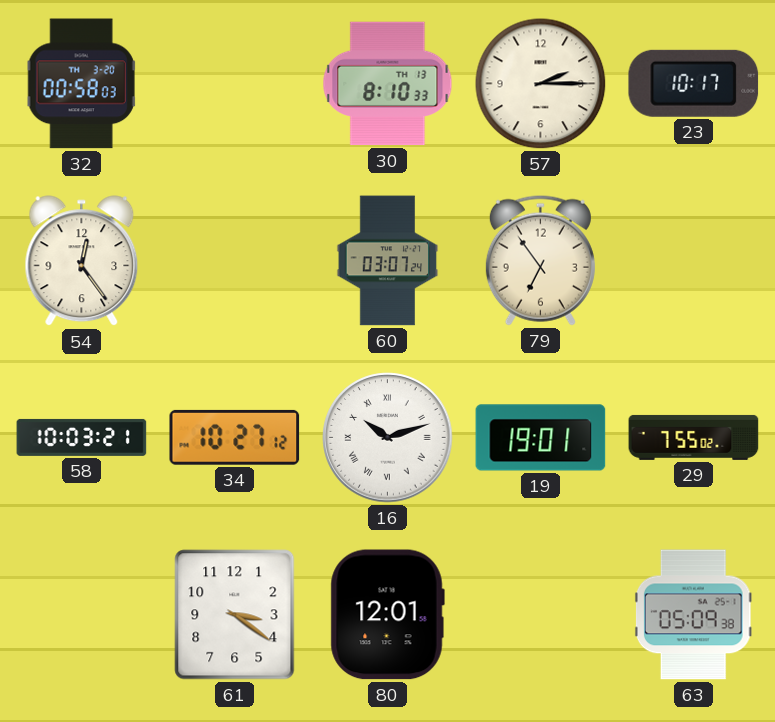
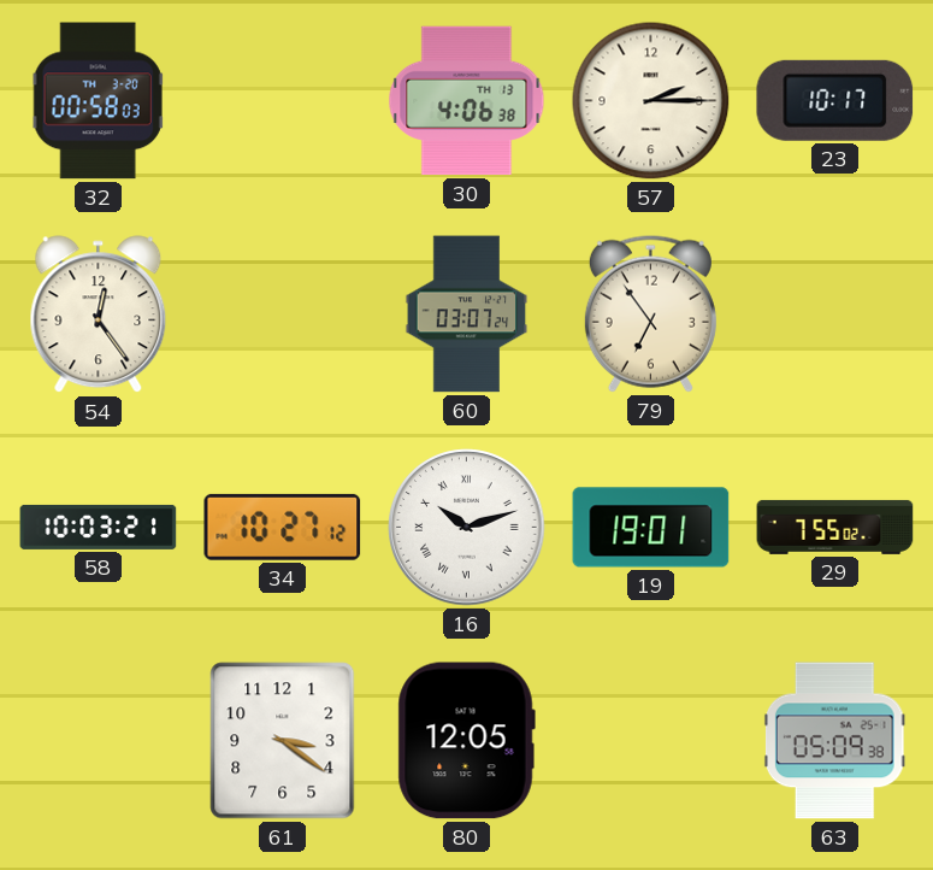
30: 8:10 -> 4:06 (467, 101)
80: 12:01 -> 12:05 (466, 741)
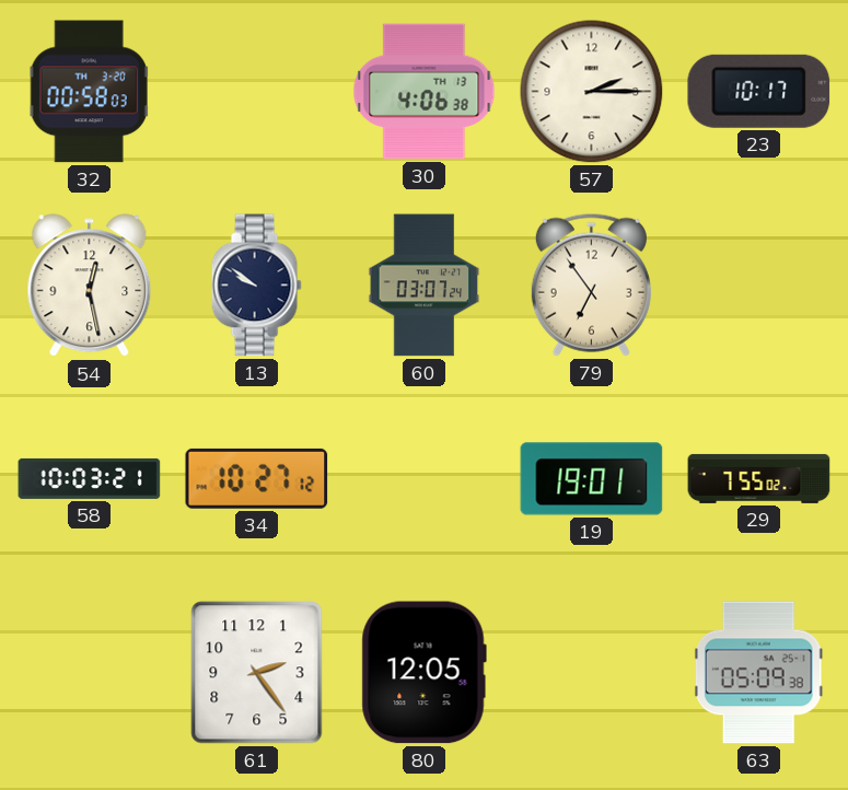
54: 12:24 -> 12:28 (90, 286)
13: none -> 9:51 (256, 286)
16: 10:12 -> none (467, 528)
61: 3:21 -> 2:24 (257, 673)
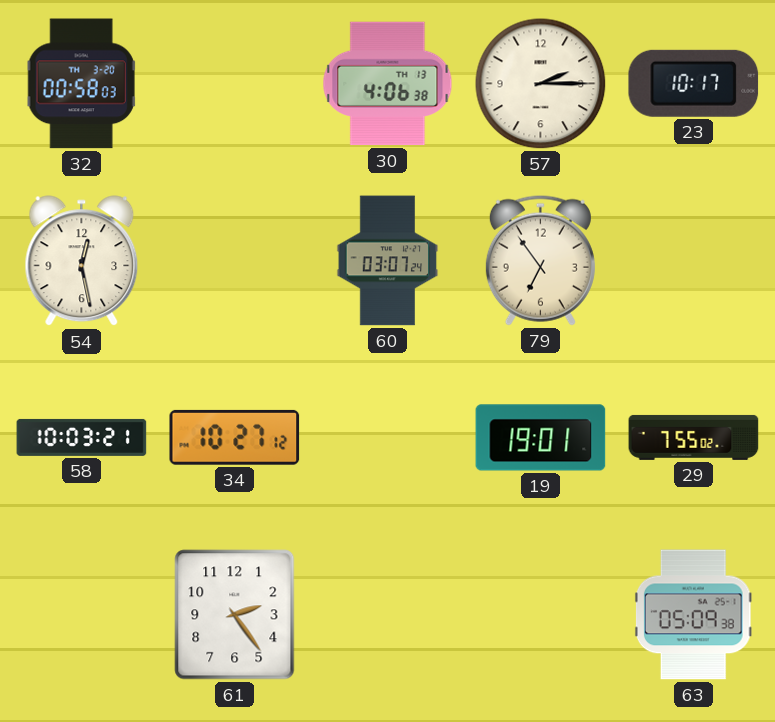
13: 9:51 -> none (256, 286)
80: 12:05 -> none (423, 673)
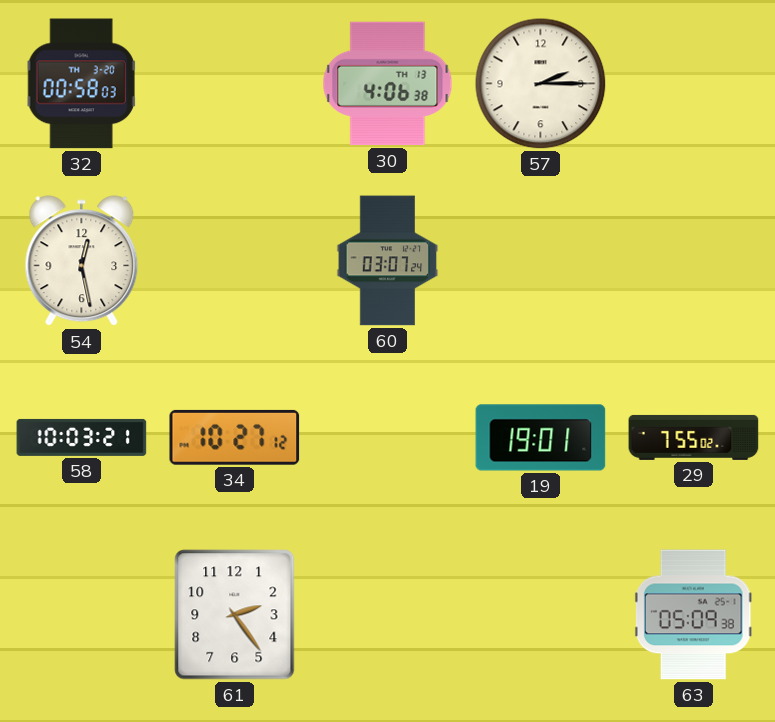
23: 10:17 -> none (694, 83)
79: 6:54 -> none (540, 260)
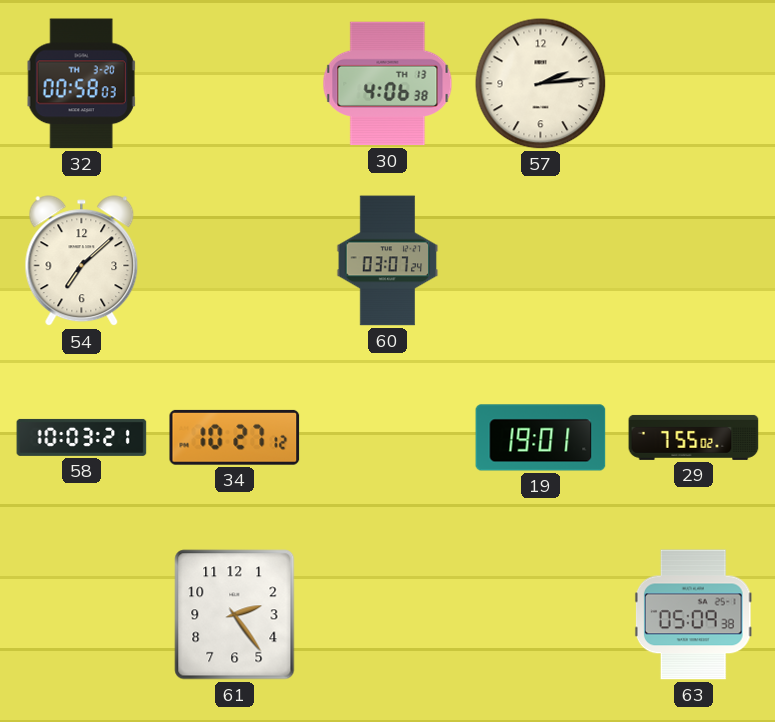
57: 2:15 -> 2:14 (541, 84)
54: 12:28 -> 7:08 (82, 261)
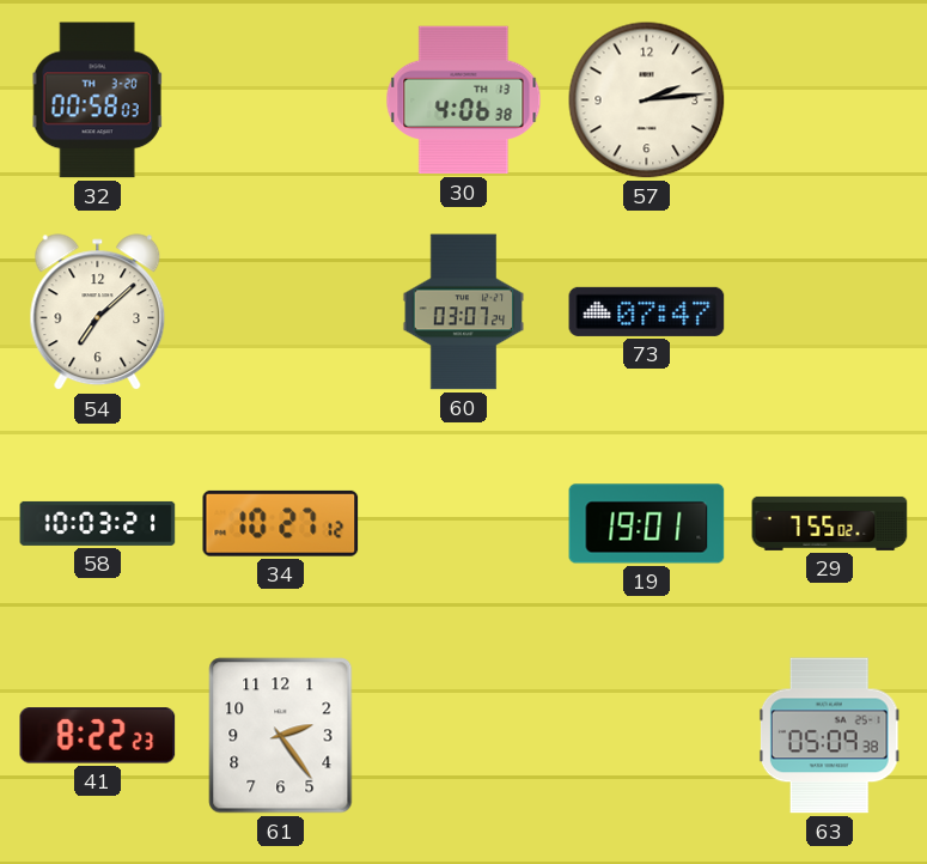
73: none -> 07:47 (647, 311)
41: none -> 8:22 (98, 736)
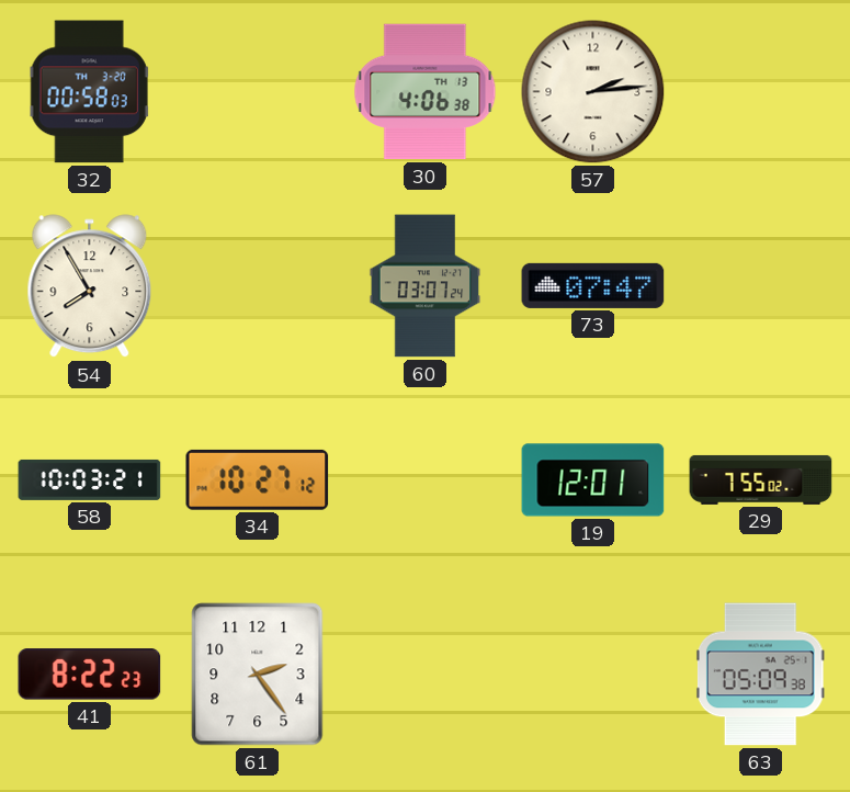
54: 7:08 -> 7:55 (90, 286)
19: 19:01 -> 12:01 (593, 480)
